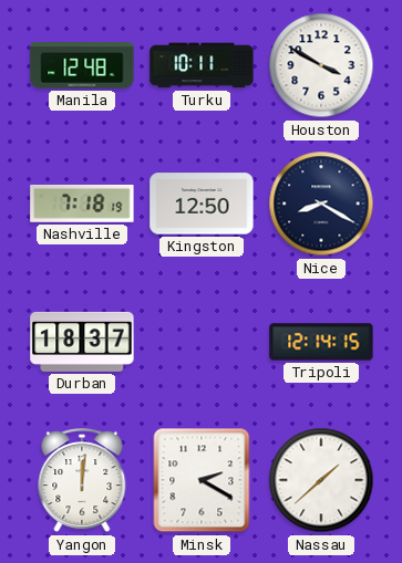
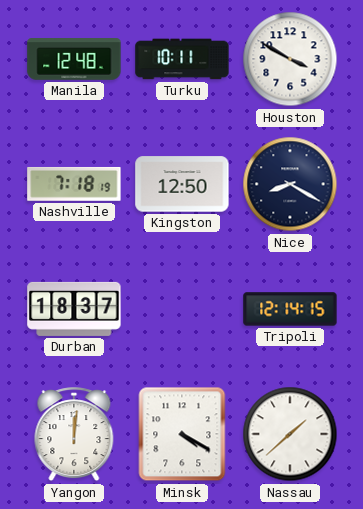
Minsk: 2:20 -> 4:20 (182, 434)
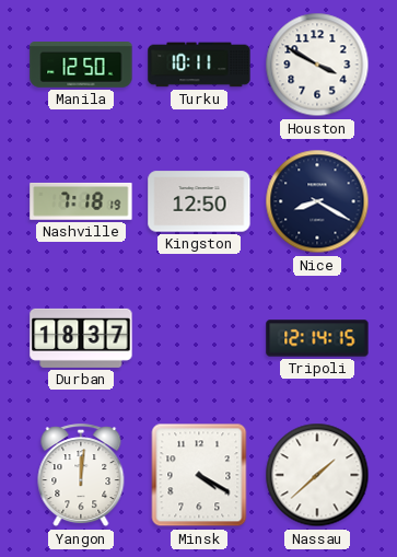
Manila: 12:48 -> 12:50 (81, 66)
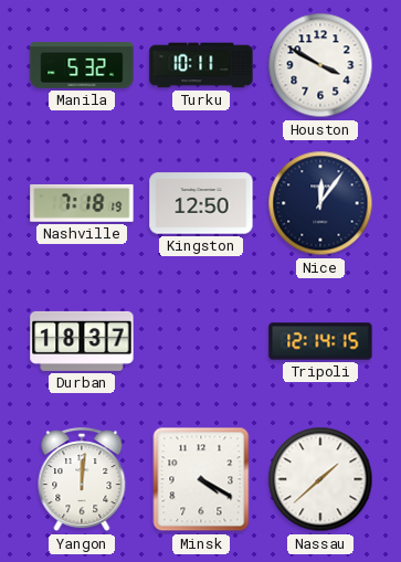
Manila: 12:50 -> 5:32 (82, 66)
Nice: 8:20 -> 12:06 (320, 203)
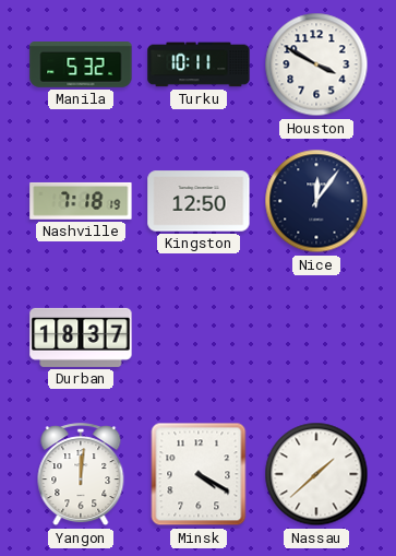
Tripoli: 12:14 -> none (320, 341)
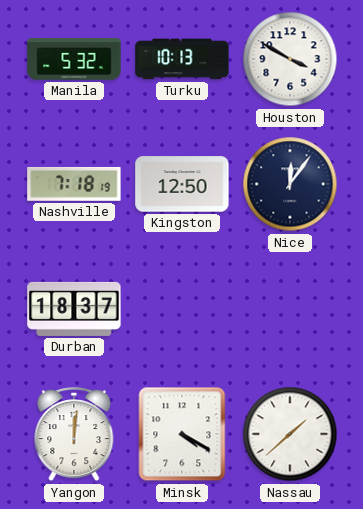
Turku: 10:11 -> 10:13 (182, 59)
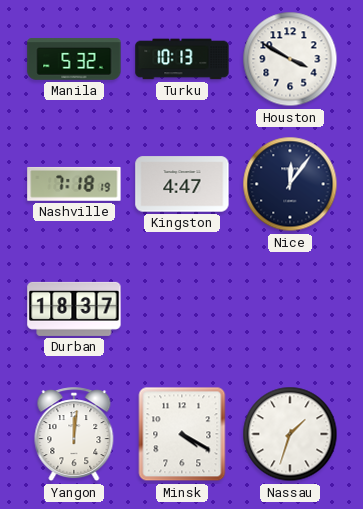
Kingston: 12:50 -> 4:47 (182, 184)
Nassau: 1:38 -> 1:33 (290, 434)
